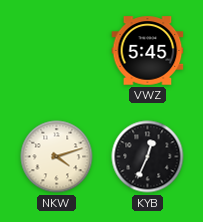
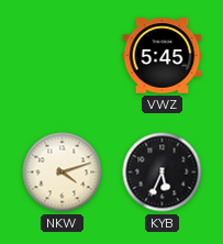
KYB: 12:34 -> 5:34 (163, 173)
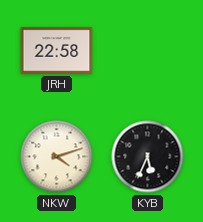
JRH: none -> 22:58 (57, 51)
VWZ: 5:45 -> none (163, 56)
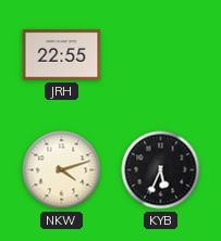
JRH: 22:58 -> 22:55 (62, 55)
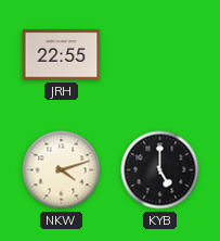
KYB: 5:34 -> 5:00 (160, 170)
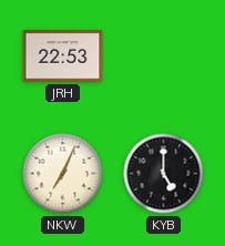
JRH: 22:55 -> 22:53 (63, 57)
NKW: 4:12 -> 7:04 (63, 174)
